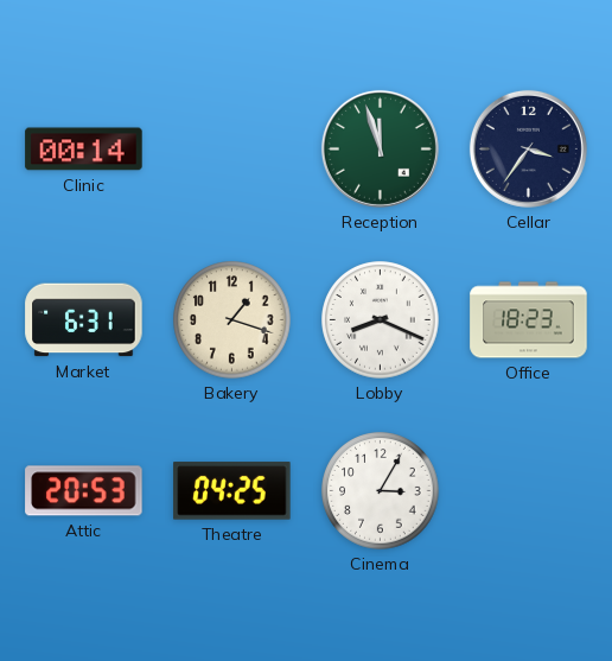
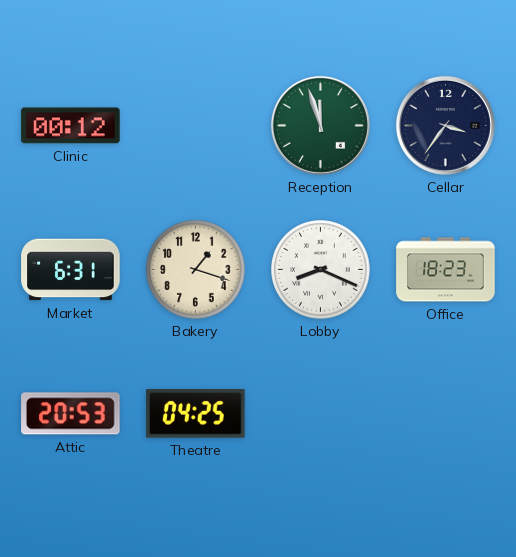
Clinic: 00:14 -> 00:12 (71, 126)
Cinema: 3:05 -> none (381, 491)
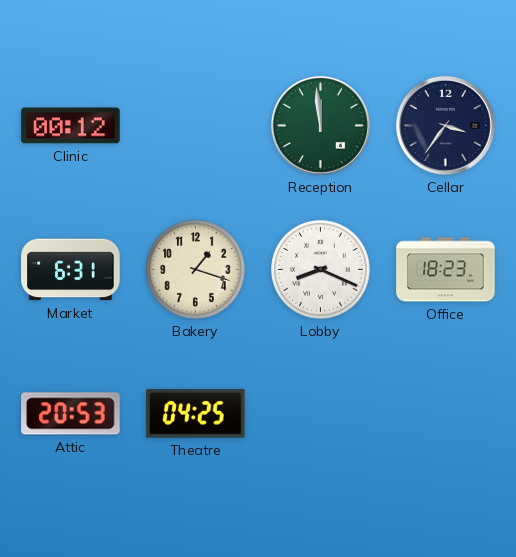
Reception: 11:57 -> 11:59 (320, 125)
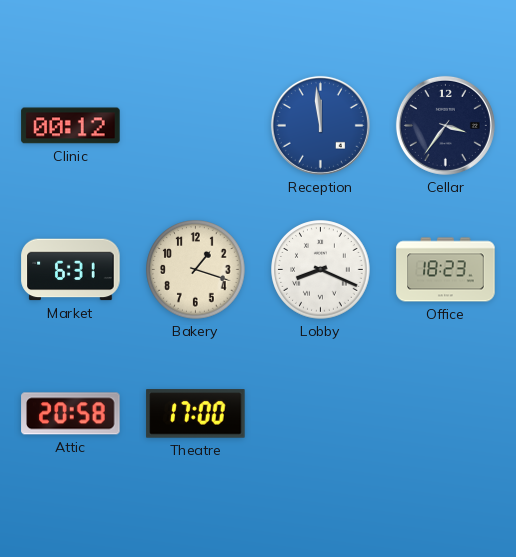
Reception dial: green -> blue (320, 125)
Attic: 20:53 -> 20:58 (71, 414)
Theatre: 04:25 -> 17:00 (196, 414)
